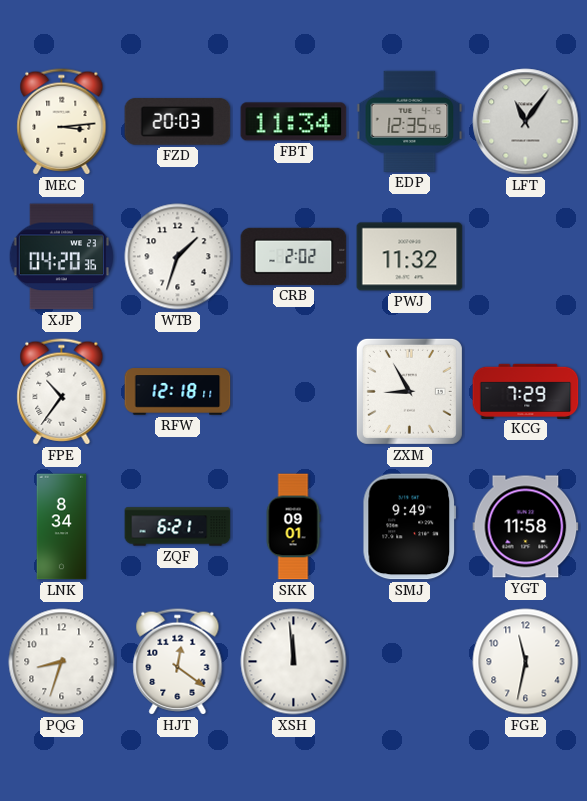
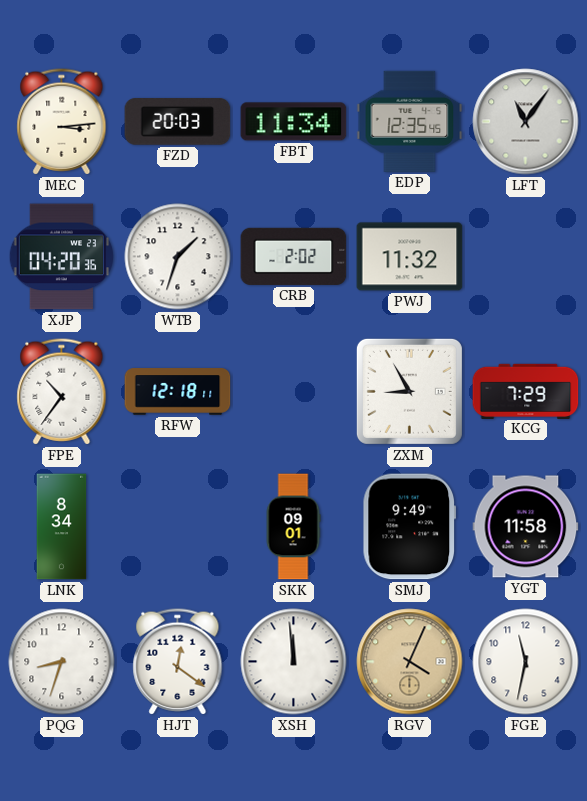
ZQF: 6:21 -> none (178, 527)
RGV: none -> 4:04 (410, 662)
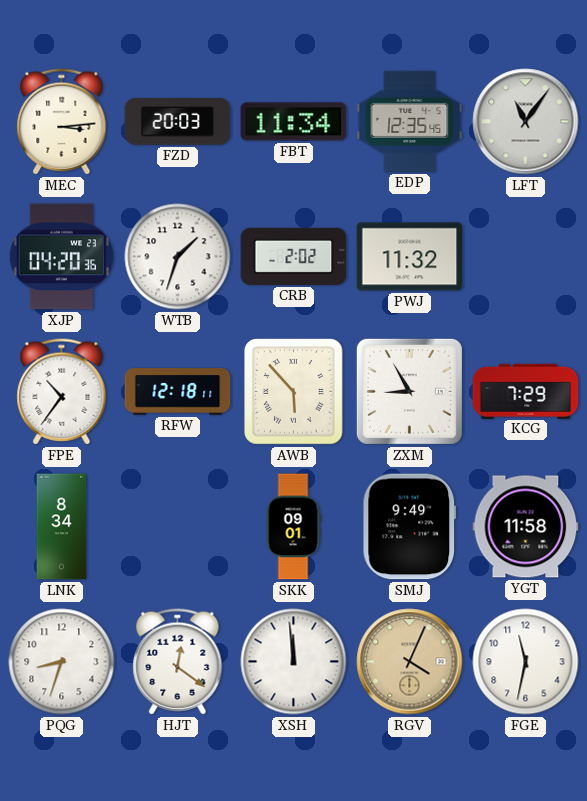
AWB: none -> 5:53 (294, 392)
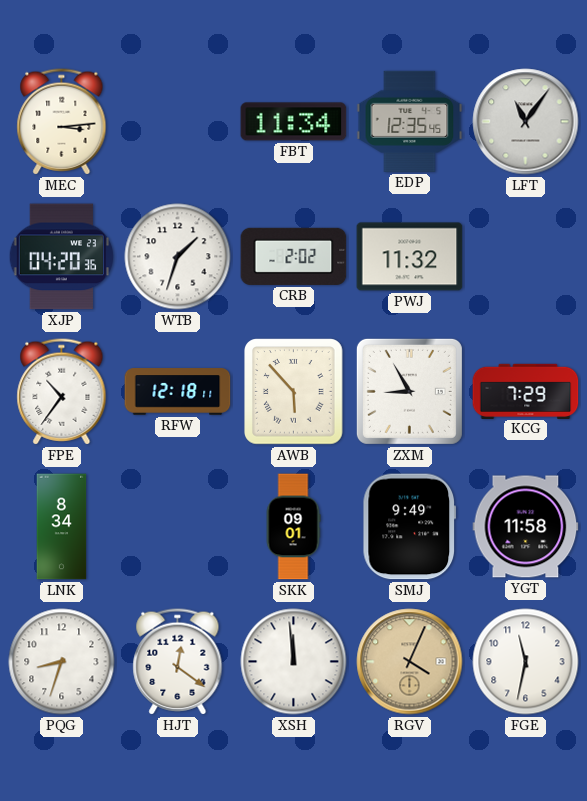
FZD: 20:03 -> none (178, 122)
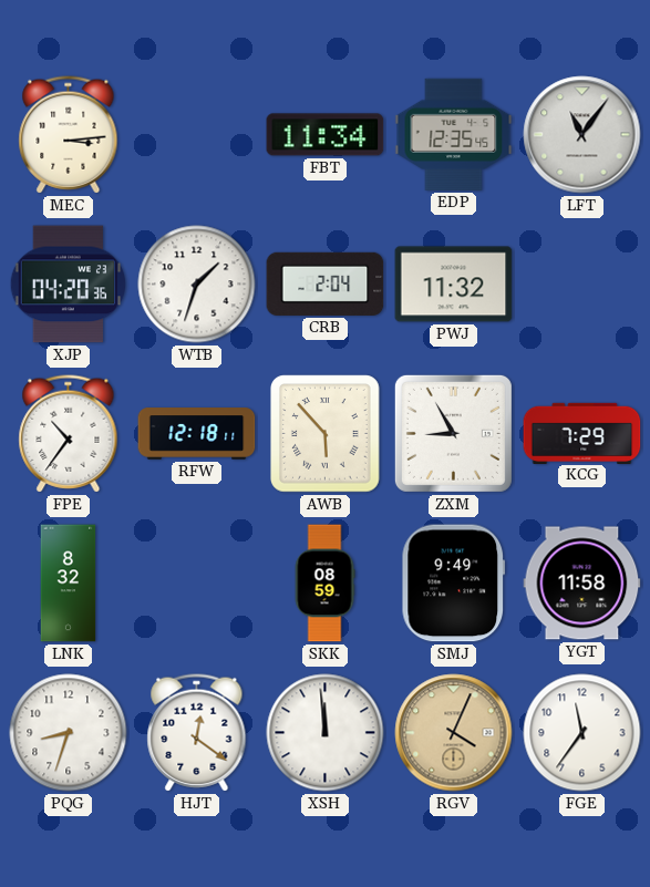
CRB: 2:02 -> 2:04 (326, 283)
LNK: 8:34 -> 8:32 (69, 584)
SKK: 09:01 -> 08:59 (324, 584)
FGE: 11:32 -> 11:36 (582, 733)
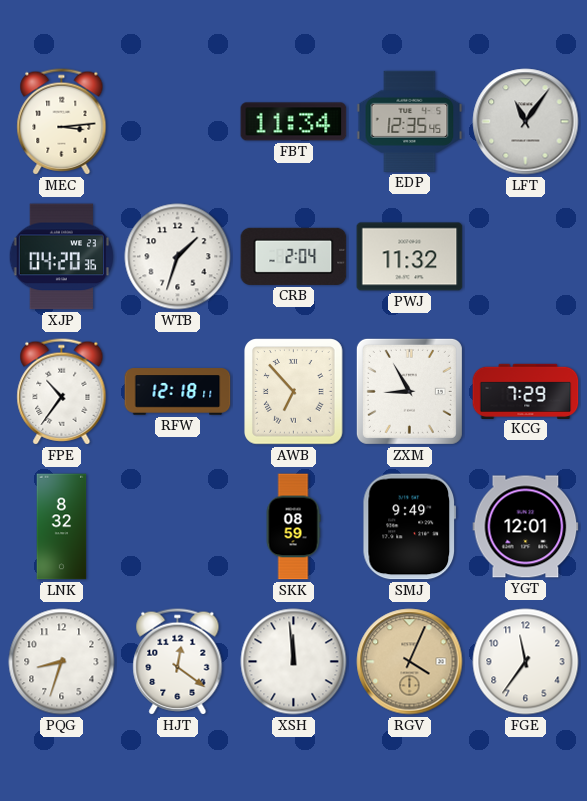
AWB: 5:53 -> 6:53 (294, 392)
YGT: 11:58 -> 12:01 (526, 527)
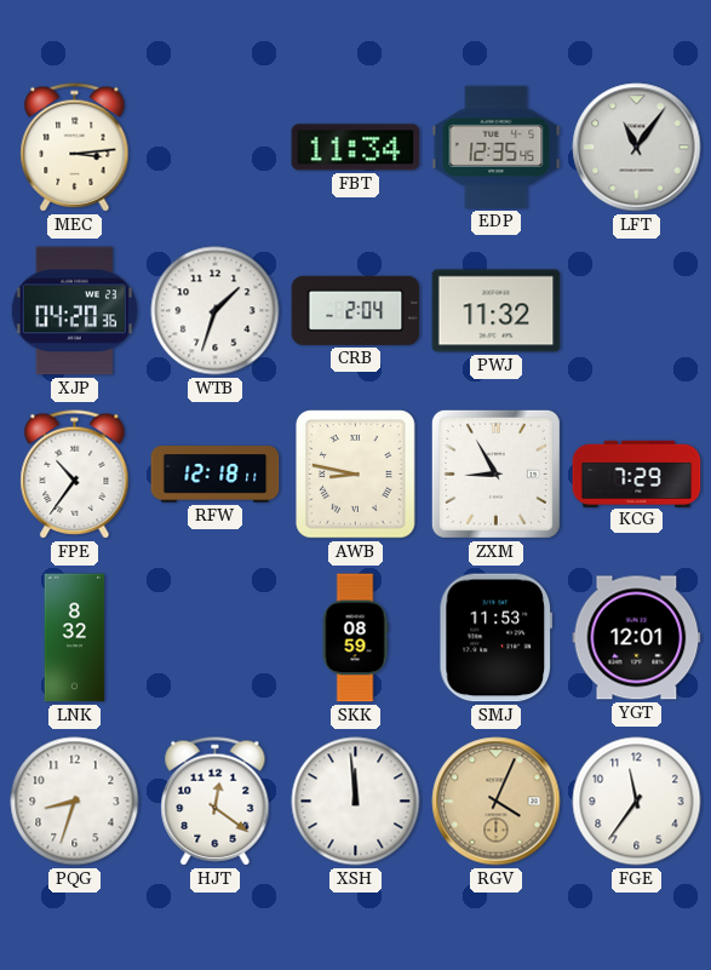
AWB: 6:53 -> 8:47 (356, 475)
SMJ: 9:49 -> 11:53 (495, 638)
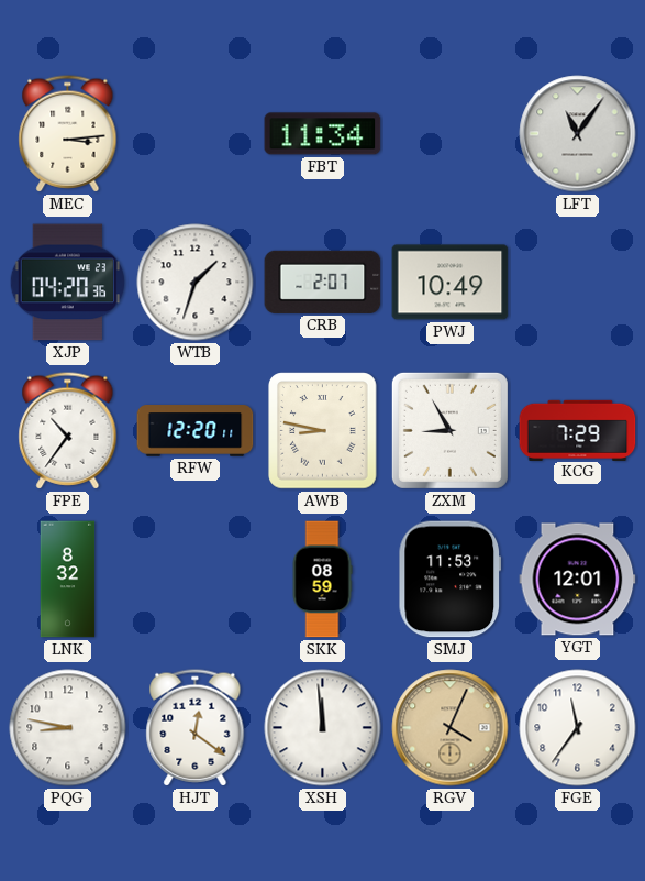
EDP: 12:35 -> none (497, 147)
CRB: 2:04 -> 2:07 (323, 282)
PWJ: 11:32 -> 10:49 (451, 283)
RFW: 12:18 -> 12:20 (196, 431)
PQG: 8:33 -> 8:47 (68, 728)
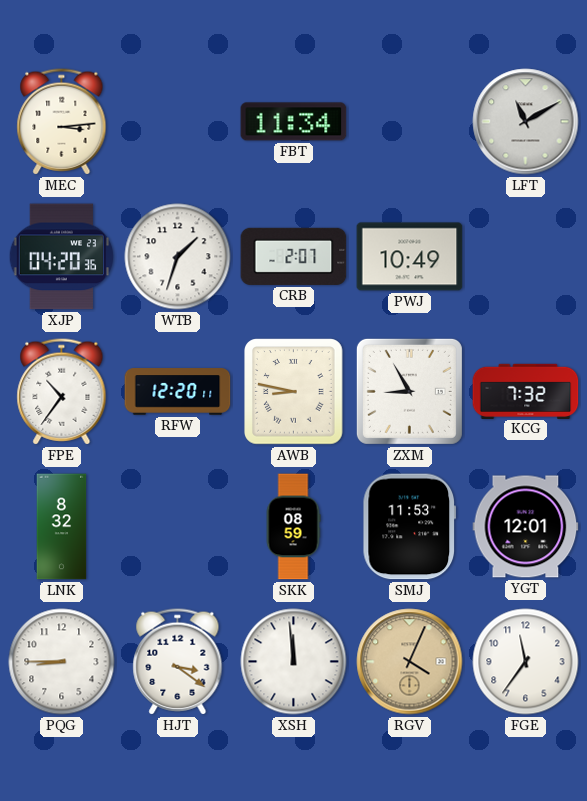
LFT: 11:06 -> 11:10 (526, 122)
KCG: 7:29 -> 7:32 (526, 391)
PQG: 8:47 -> 8:45 (62, 662)
HJT: 12:21 -> 3:21 (178, 662)
